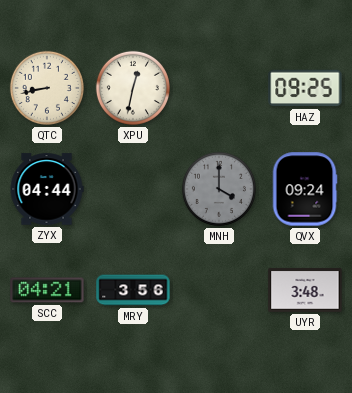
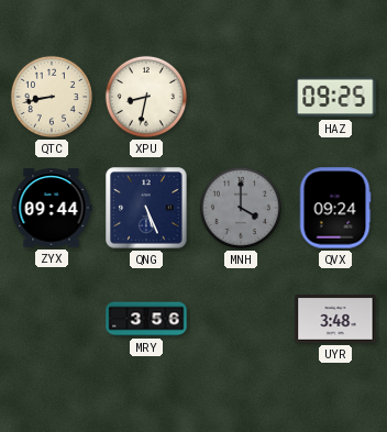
XPU: 12:32 -> 8:32 (146, 97)
ZYX: 04:44 -> 09:44 (52, 208)
QNG: none -> 5:26 (146, 208)
SCC: 04:21 -> none (47, 290)
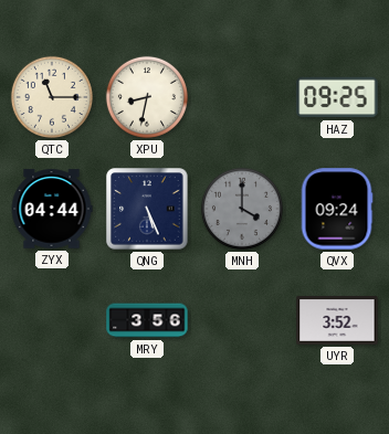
QTC: 8:43 -> 11:15 (52, 97)
ZYX: 09:44 -> 04:44 (52, 209)
UYR: 3:48 -> 3:52 (337, 320)
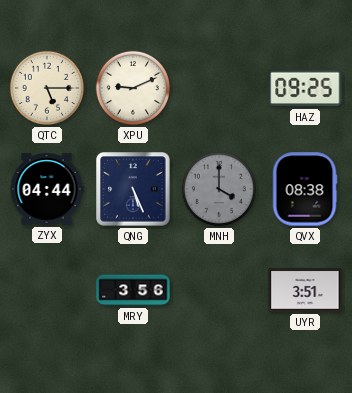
QTC: 11:15 -> 5:15 (47, 88)
XPU: 8:32 -> 9:11 (133, 88)
QVX: 09:24 -> 08:38 (305, 189)
UYR: 3:52 -> 3:51 (305, 290)
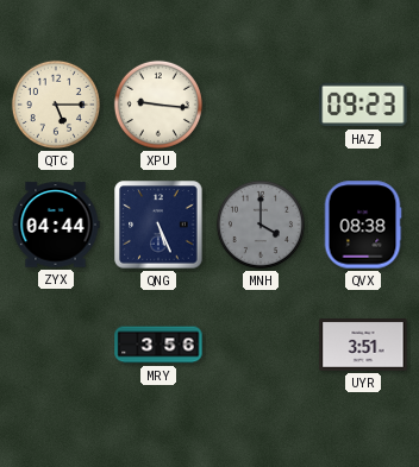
XPU: 9:11 -> 9:16 (158, 105)
HAZ: 09:25 -> 09:23 (363, 105)
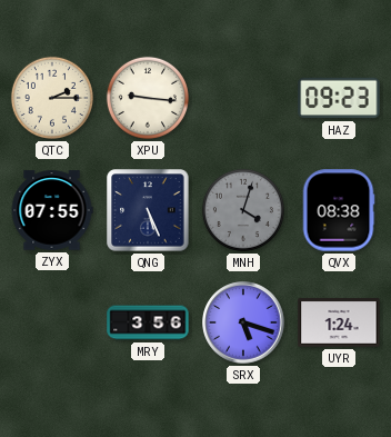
QTC: 5:15 -> 2:15 (52, 98)
ZYX: 04:44 -> 07:55 (52, 210)
MNH: 4:00 -> 4:03 (243, 210)
SRX: none -> 5:18 (243, 322)
UYR: 3:51 -> 1:24 (339, 322)
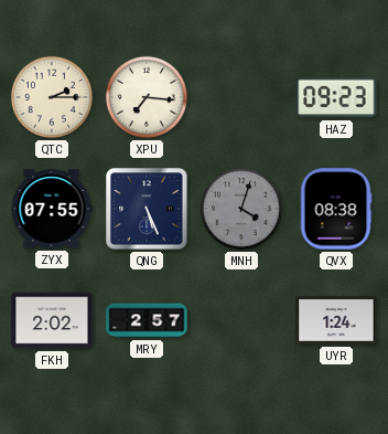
XPU: 9:16 -> 7:16 (147, 97)
FKH: none -> 2:02 (52, 320)
MRY: 3:56 -> 2:57 (147, 320)
SRX: 5:18 -> none (243, 322)
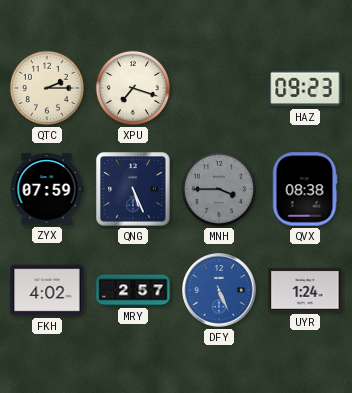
XPU: 7:16 -> 7:18 (133, 88)
ZYX: 07:55 -> 07:59 (47, 189)
MNH: 4:03 -> 3:45 (219, 189)
FKH: 2:02 -> 4:02 (47, 290)
DFY: none -> 5:26 (219, 290)
